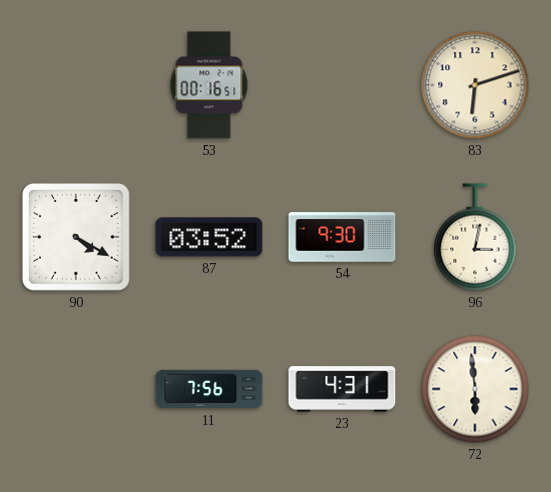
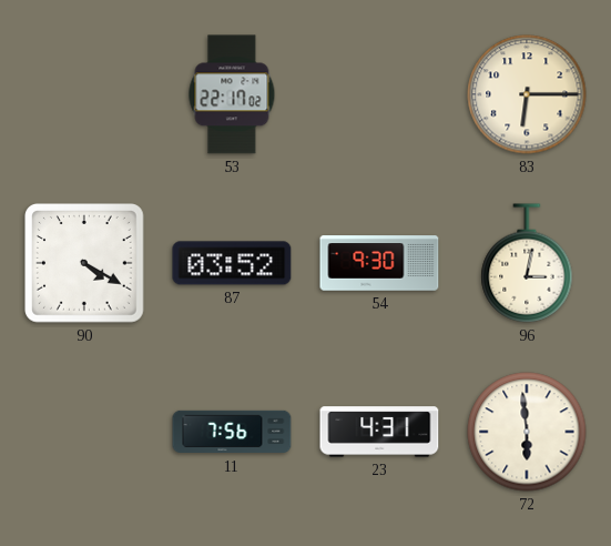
53: 00:16 -> 22:17 (232, 94)
83: 6:12 -> 6:15 (527, 94)
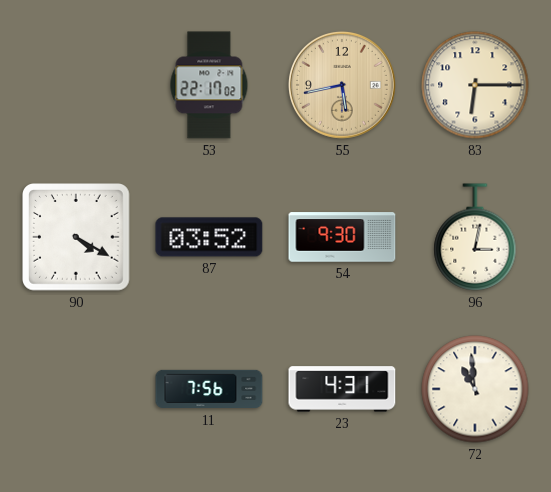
55: none -> 5:43 (342, 85)
72: 5:59 -> 10:59 (475, 389)
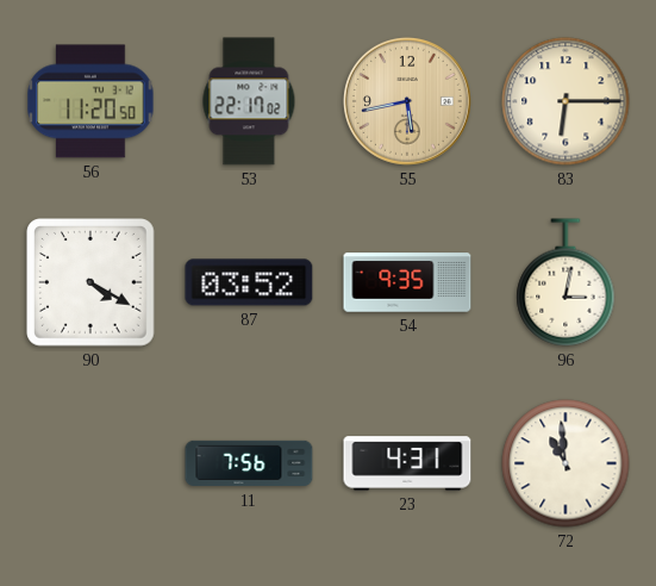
56: none -> 11:20 (90, 101)
54: 9:30 -> 9:35 (407, 282)
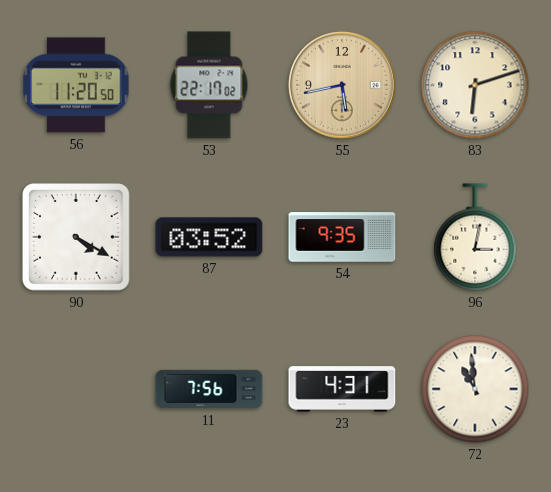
83: 6:15 -> 6:12 (475, 85)
